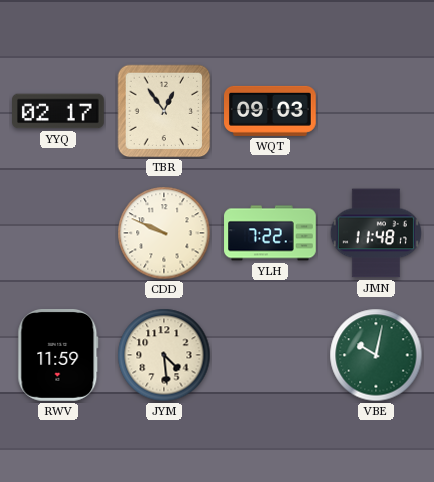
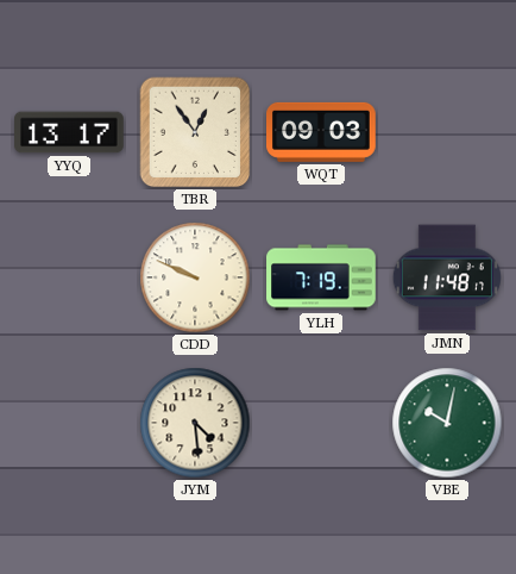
YYQ: 02:17 -> 13:17 (70, 132)
YLH: 7:22 -> 7:19 (321, 277)
RWV: 11:59 -> none (58, 356)
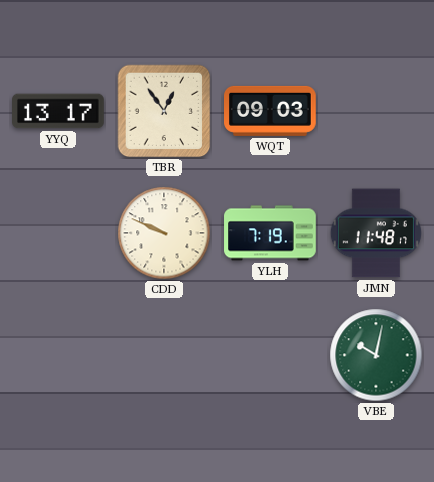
JYM: 4:29 -> none (195, 423)
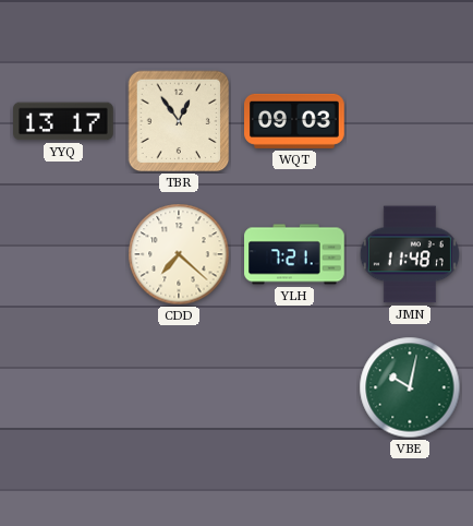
CDD: 9:49 -> 7:22 (179, 254)
YLH: 7:19 -> 7:21 (294, 254)
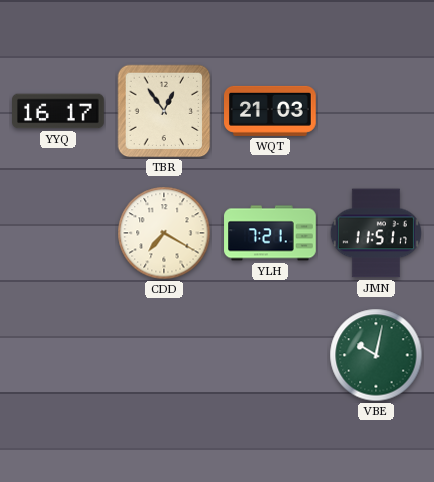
YYQ: 13:17 -> 16:17 (59, 111)
WQT: 09:03 -> 21:03 (271, 111)
CDD: 7:22 -> 7:20 (164, 233)
JMN: 11:48 -> 11:51 (376, 233)
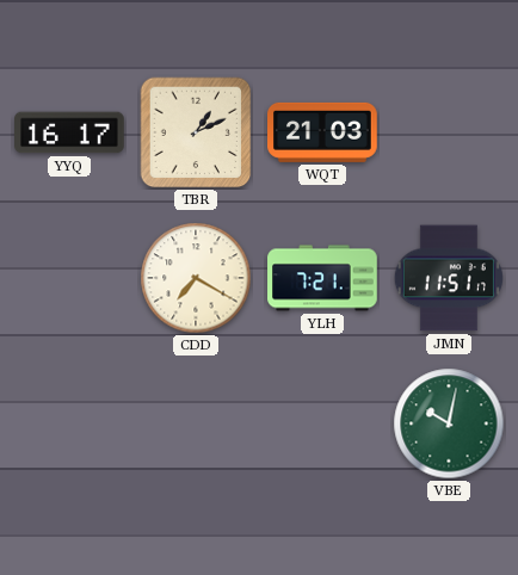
TBR: 12:54 -> 1:11 (196, 132)
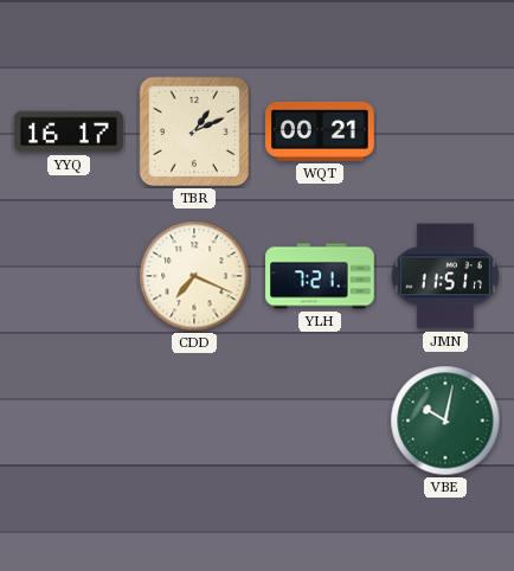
WQT: 21:03 -> 00:21 (321, 131)
CDD: 7:20 -> 7:19 (194, 276)
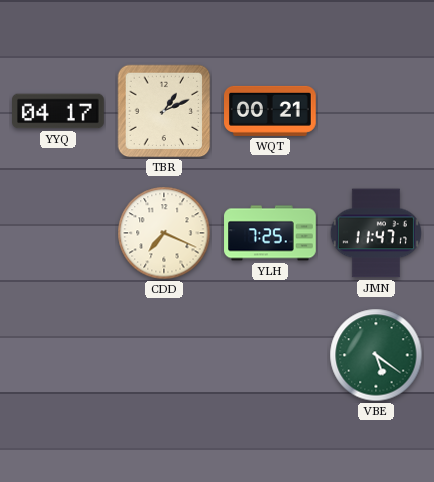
YYQ: 16:17 -> 04:17 (59, 111)
YLH: 7:21 -> 7:25 (270, 233)
JMN: 11:51 -> 11:47 (376, 233)
VBE: 10:02 -> 5:21 (376, 355)
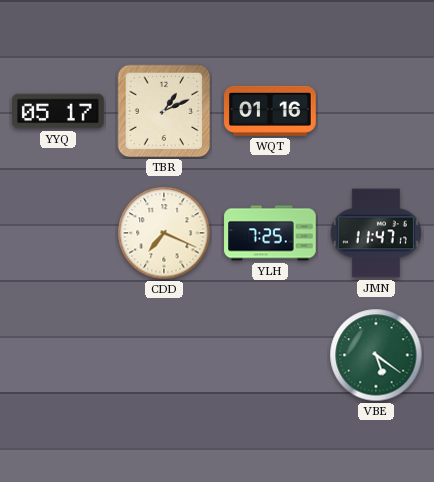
YYQ: 04:17 -> 05:17 (59, 111)
WQT: 00:21 -> 01:16 (271, 111)
